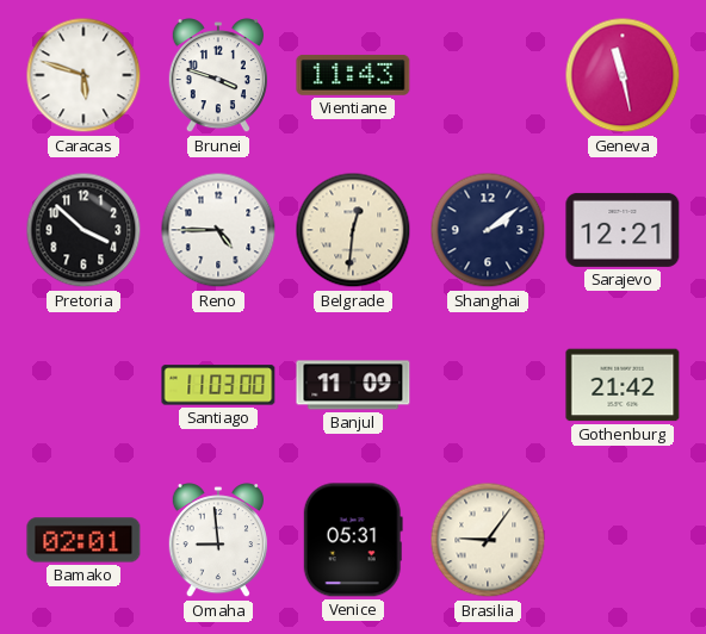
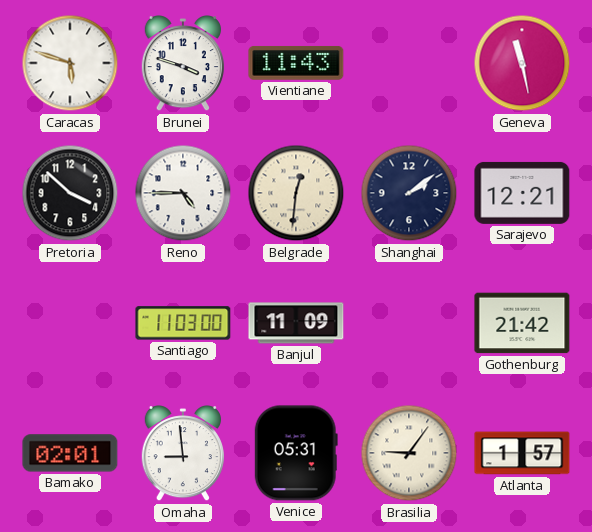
Atlanta: none -> 1:57 (522, 453)
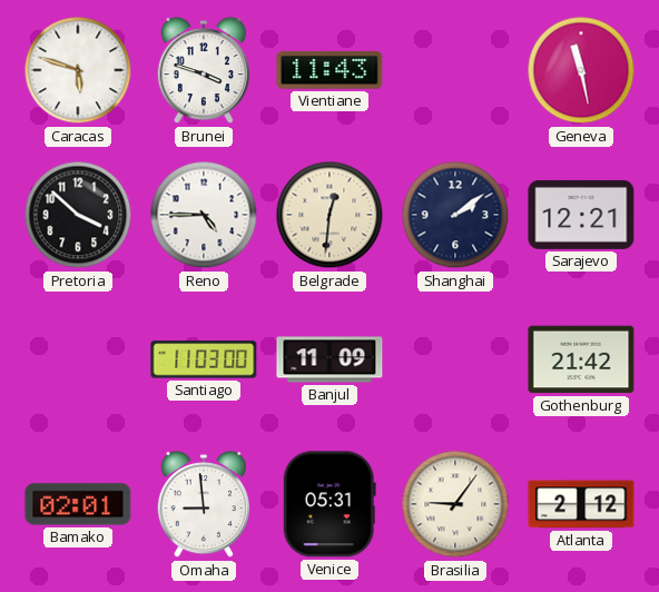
Atlanta: 1:57 -> 2:12 (581, 504)
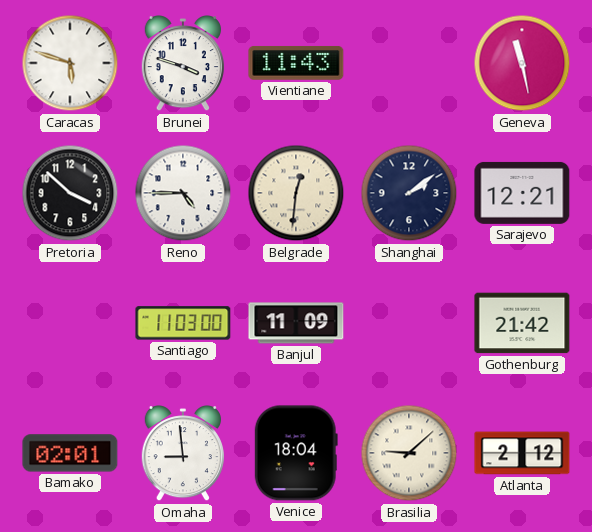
Venice: 05:31 -> 18:04 (296, 453)
Brasilia: 9:06 -> 9:08 (409, 453)
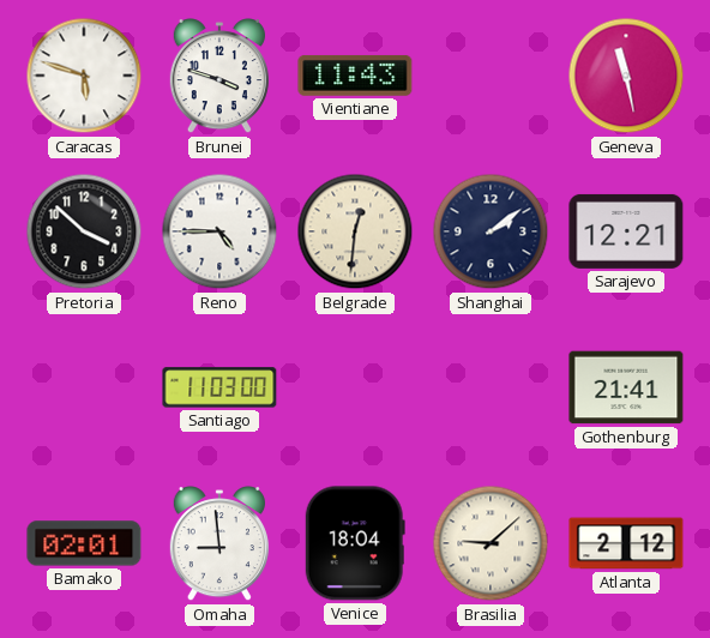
Banjul: 11:09 -> none (296, 323)
Gothenburg: 21:42 -> 21:41 (626, 387)
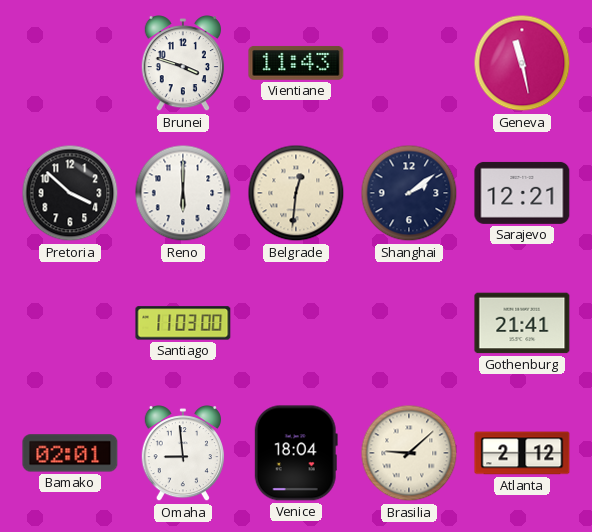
Caracas: 5:48 -> none (84, 76)
Reno: 4:45 -> 6:00 (183, 193)
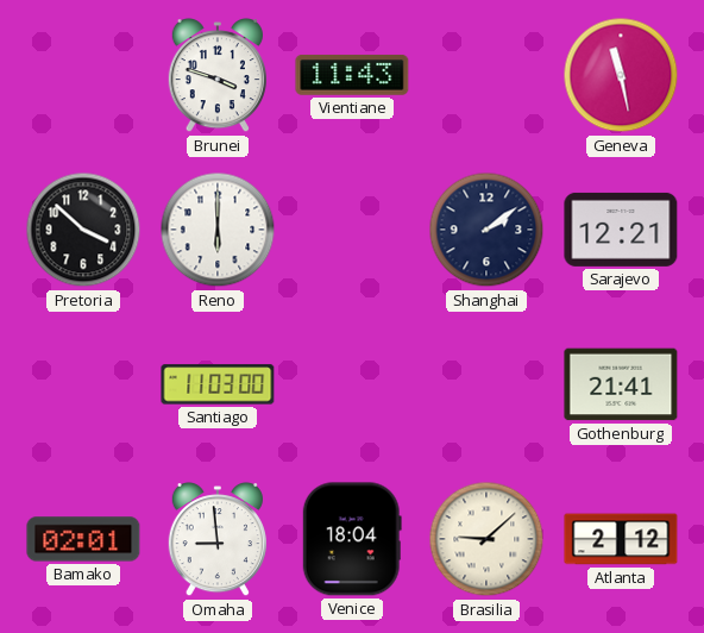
Belgrade: 12:31 -> none (296, 193)
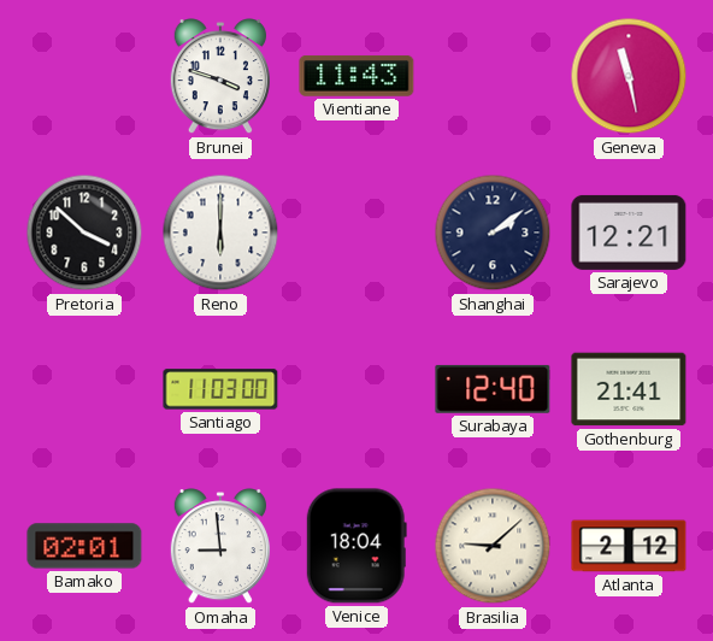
Surabaya: none -> 12:40 (493, 389)
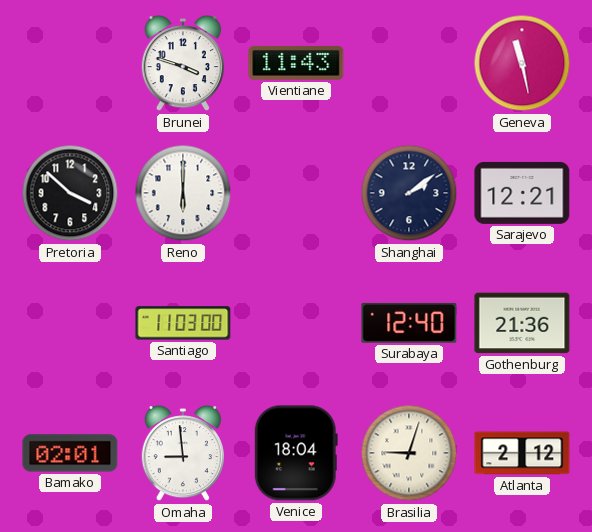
Gothenburg: 21:41 -> 21:36 (522, 323)
Brasilia: 9:08 -> 9:03 (409, 453)
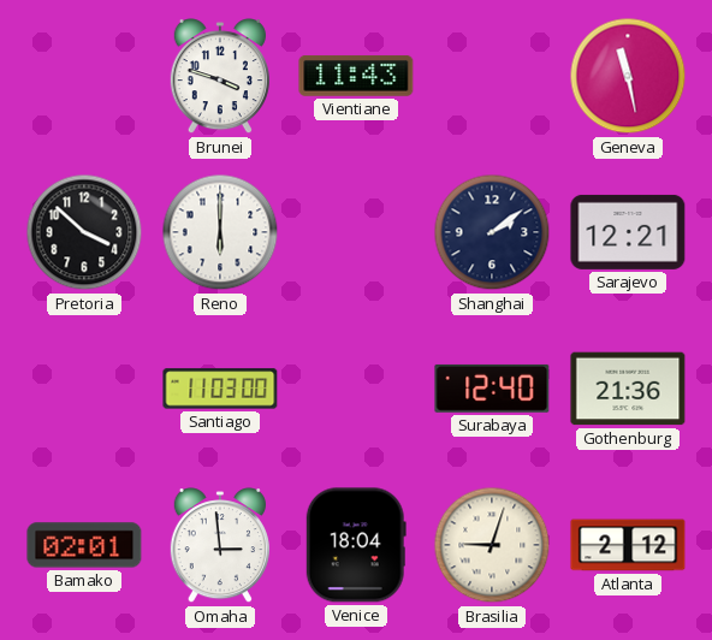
Omaha: 8:59 -> 2:59 (220, 546)
